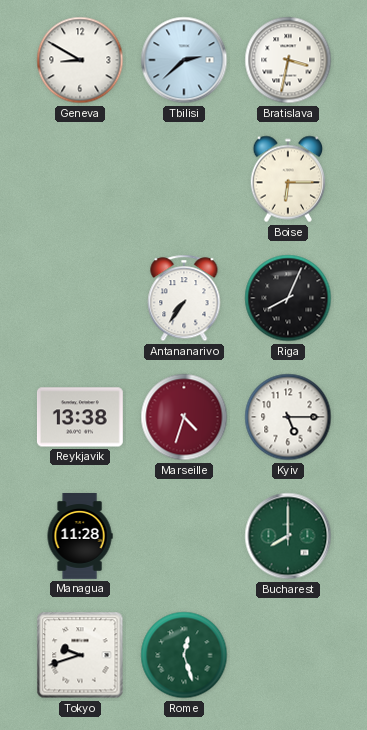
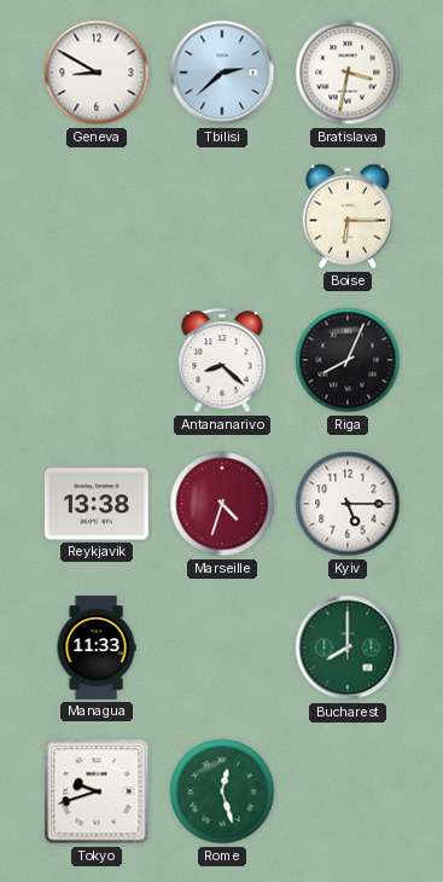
Antananarivo: 7:36 -> 8:22 (222, 360)
Managua: 11:28 -> 11:33 (97, 649)
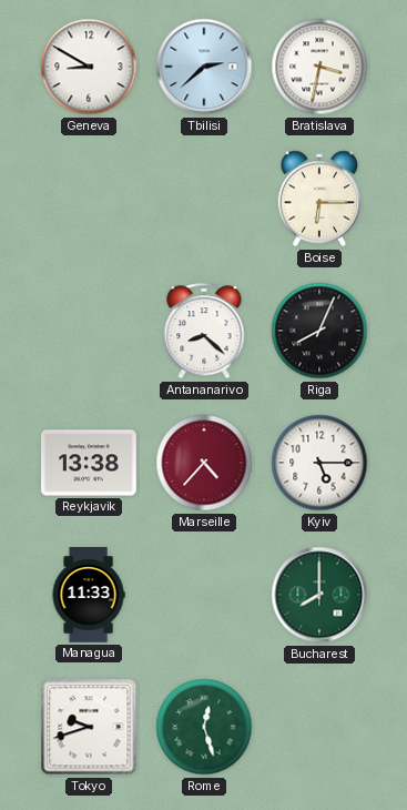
Marseille: 4:33 -> 4:37 (204, 463)
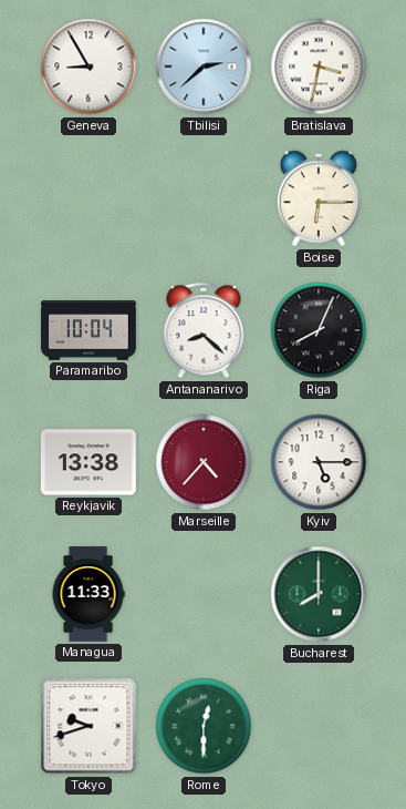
Geneva: 8:50 -> 8:55 (89, 66)
Paramaribo: none -> 10:04 (90, 331)
Rome: 12:27 -> 12:30 (204, 726)
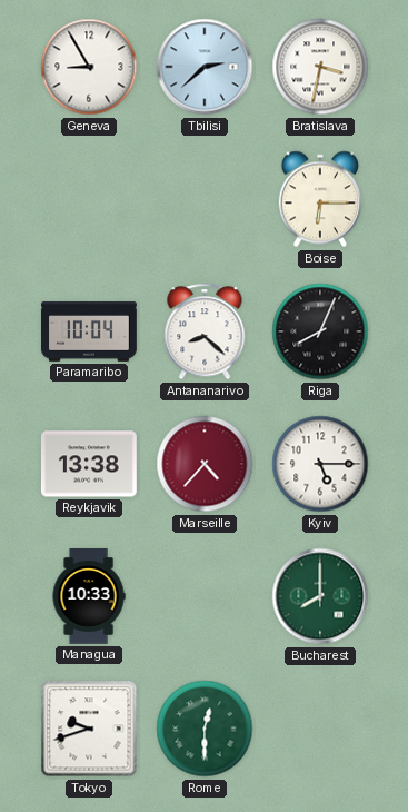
Managua: 11:33 -> 10:33 (89, 597)
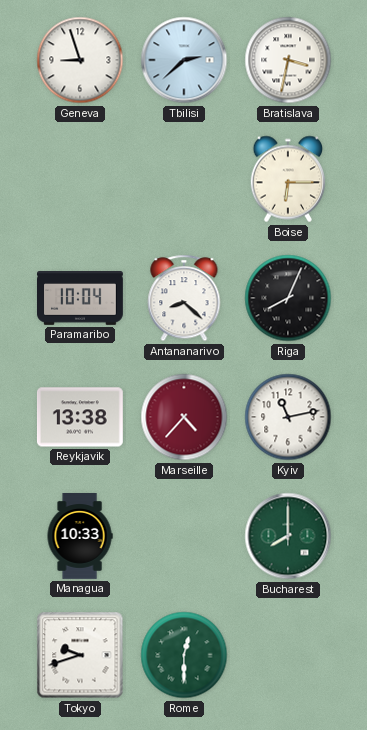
Geneva: 8:55 -> 8:57 (80, 60)
Kyiv: 5:15 -> 11:13 (288, 417)
